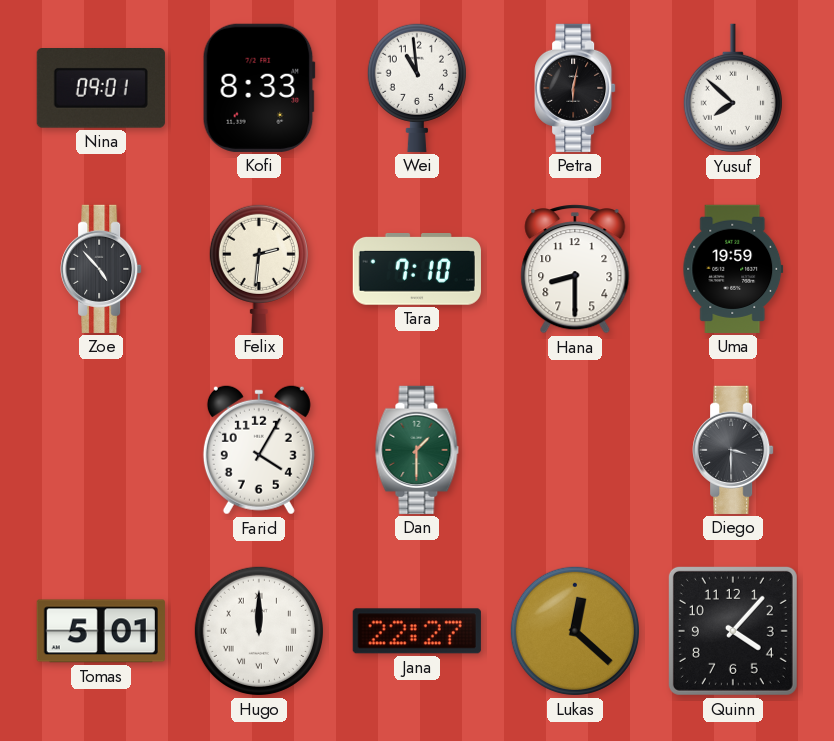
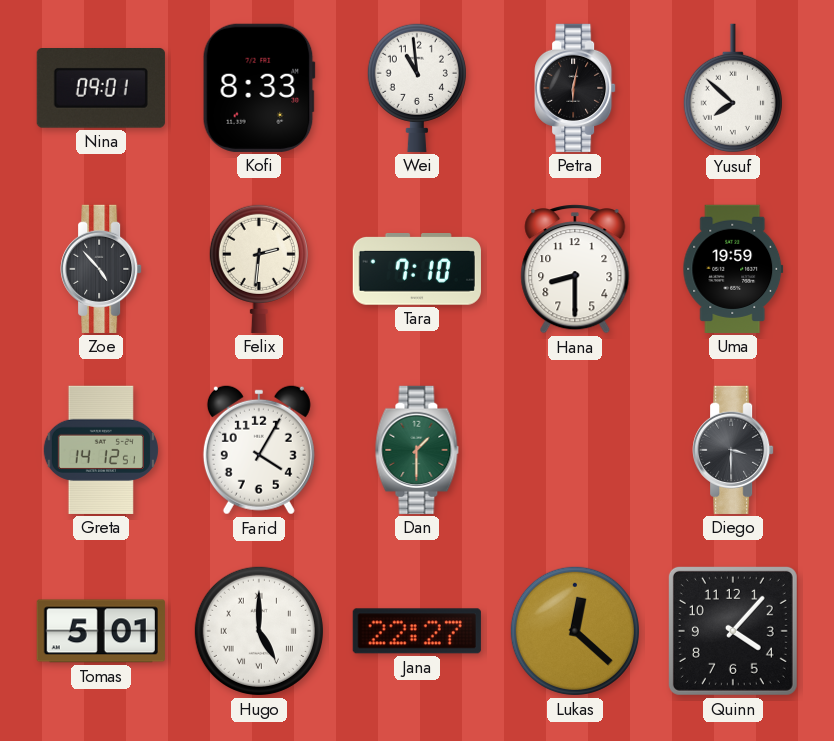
Greta: none -> 14:12 (101, 450)
Hugo: 12:00 -> 5:00 (259, 631)
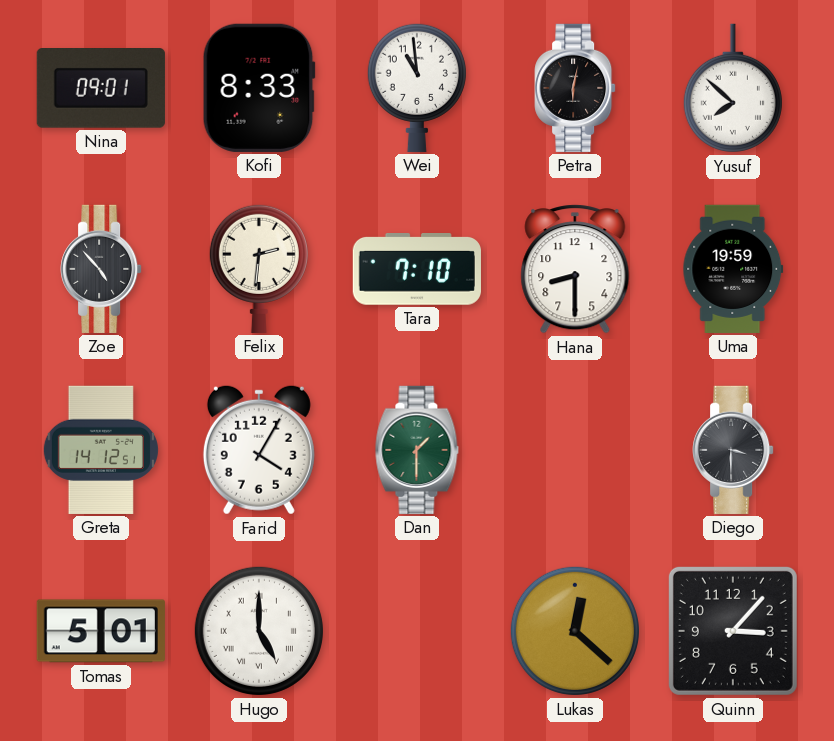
Jana: 22:27 -> none (417, 631)
Quinn: 4:07 -> 3:07 (733, 631)
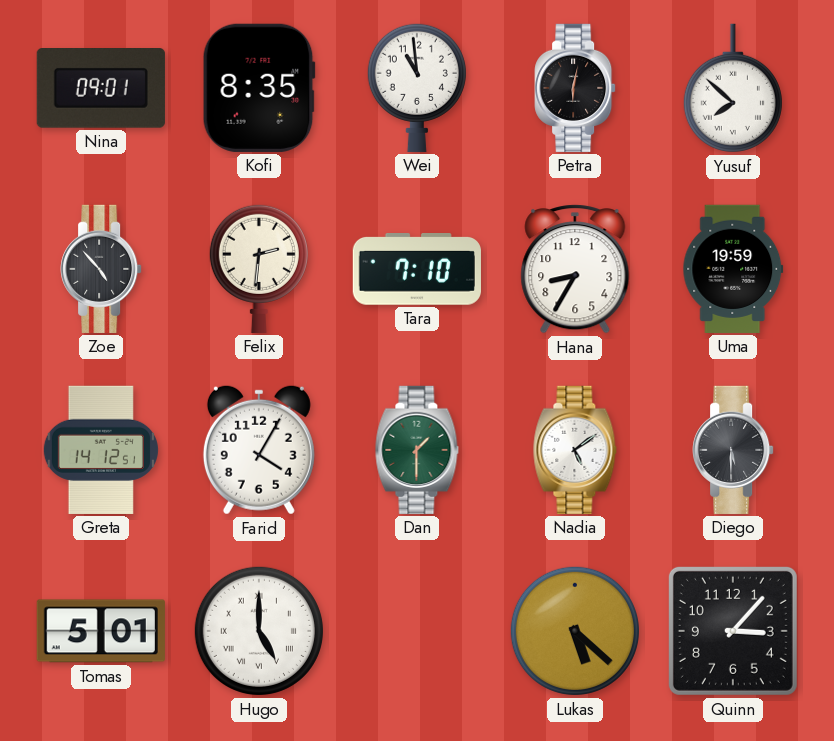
Kofi: 8:33 -> 8:35 (259, 88)
Hana: 8:30 -> 8:35 (575, 269)
Nadia: none -> 5:09 (575, 450)
Diego: 3:30 -> 5:30 (733, 450)
Lukas: 12:22 -> 5:22 (575, 631)
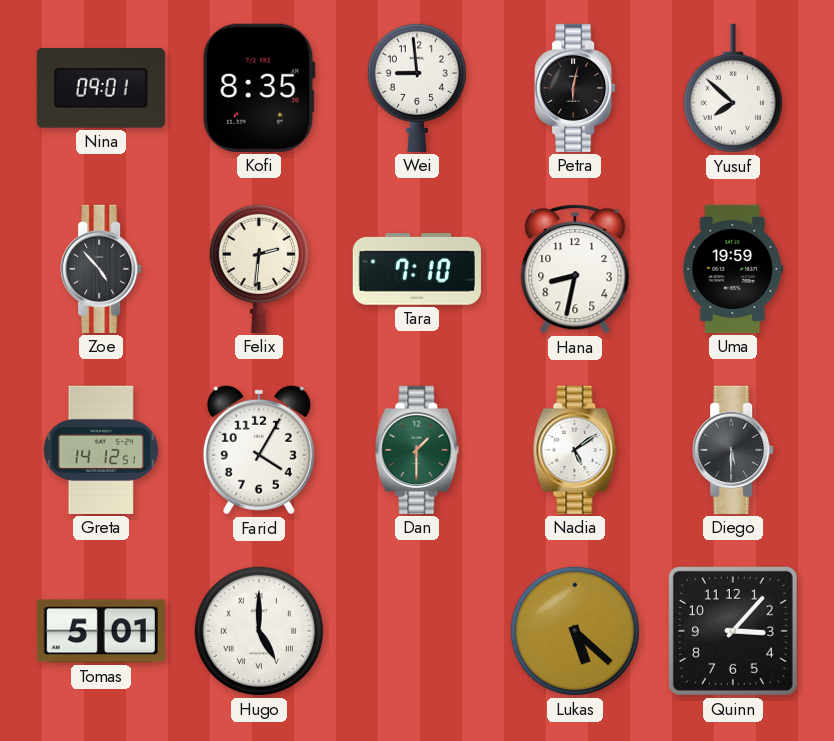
Wei: 10:59 -> 8:59 (417, 87)
Hana: 8:35 -> 8:32 (575, 269)
